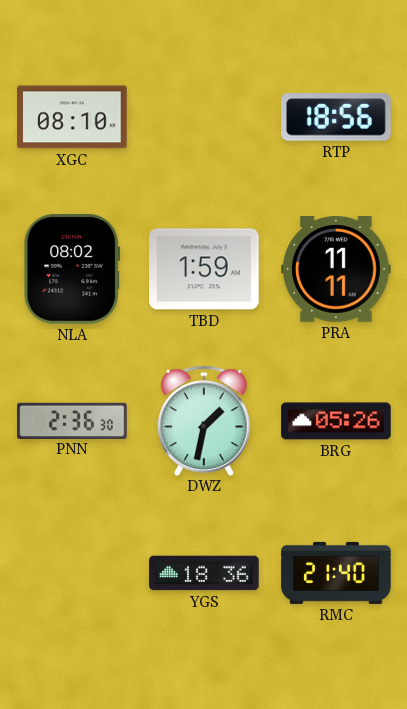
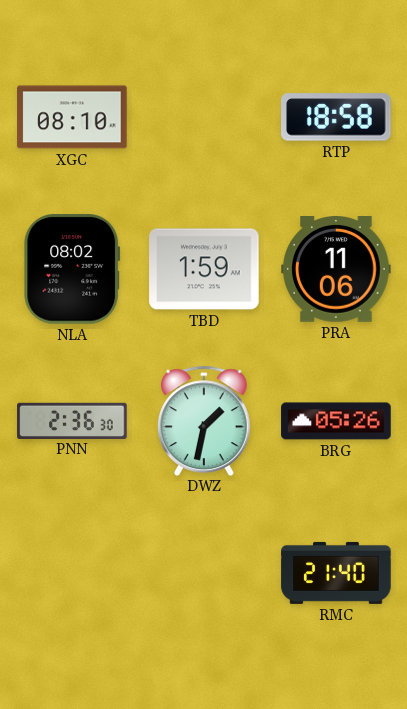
RTP: 18:56 -> 18:58 (336, 117)
PRA: 11:11 -> 11:06 (336, 270)
YGS: 18:36 -> none (204, 573)
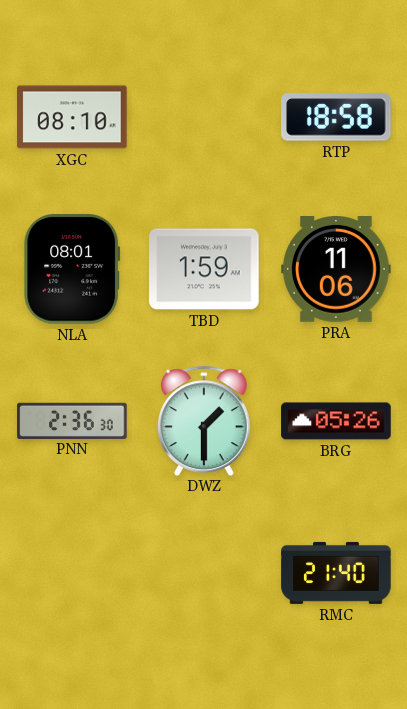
NLA: 08:02 -> 08:01 (72, 269)
DWZ: 1:32 -> 1:30 (205, 420)
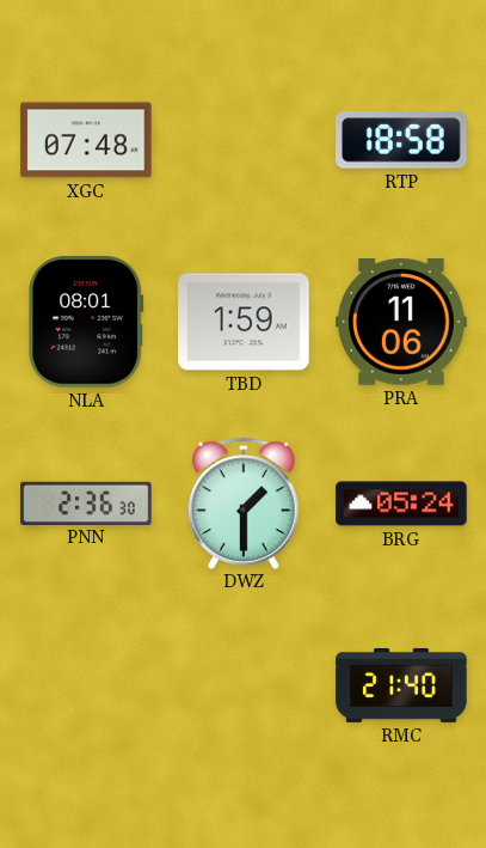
XGC: 08:10 -> 07:48 (86, 140)
BRG: 05:26 -> 05:24 (401, 504)
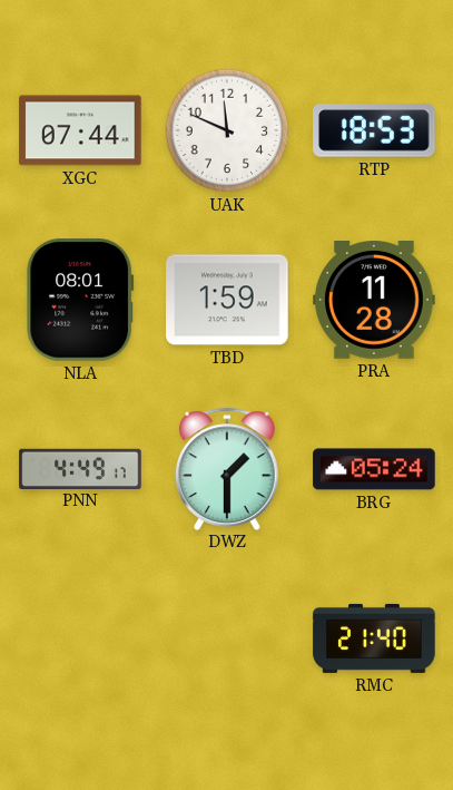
XGC: 07:48 -> 07:44 (80, 130)
UAK: none -> 11:49 (227, 130)
RTP: 18:58 -> 18:53 (374, 130)
PRA: 11:06 -> 11:28 (374, 301)
PNN: 2:36 -> 4:49 (80, 468)
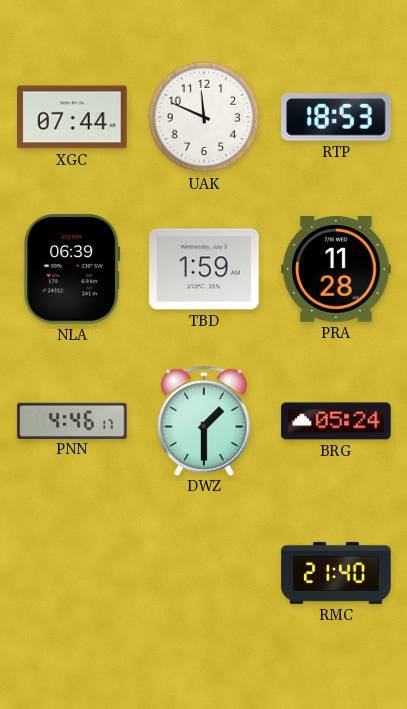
NLA: 08:01 -> 06:39 (72, 269)
PNN: 4:49 -> 4:46 (72, 420)
